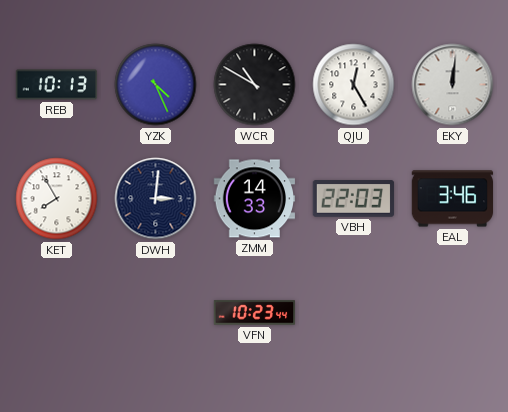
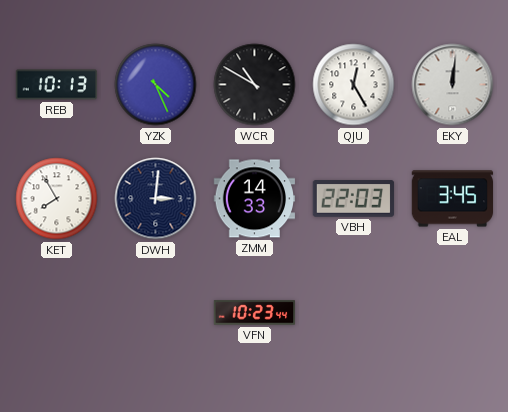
EAL: 3:46 -> 3:45 (453, 199)
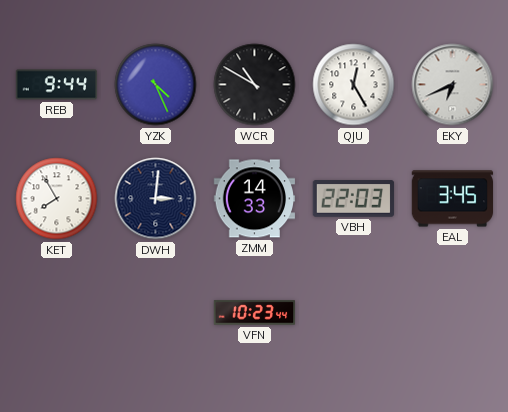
REB: 10:13 -> 9:44 (57, 85)
EKY: 12:01 -> 6:41 (453, 85)
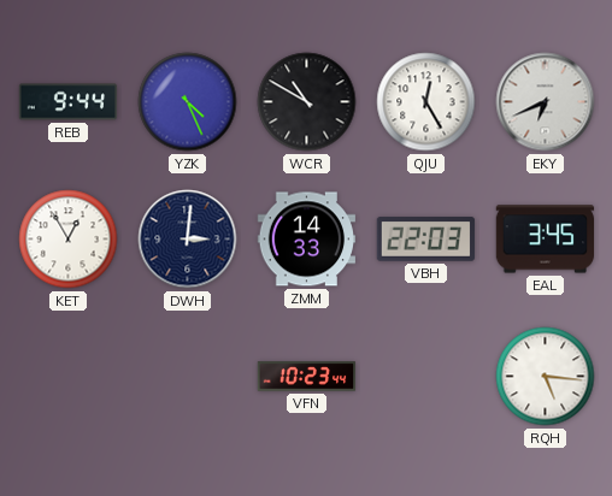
KET: 7:55 -> 12:55 (69, 240)
RQH: none -> 5:16 (546, 377)
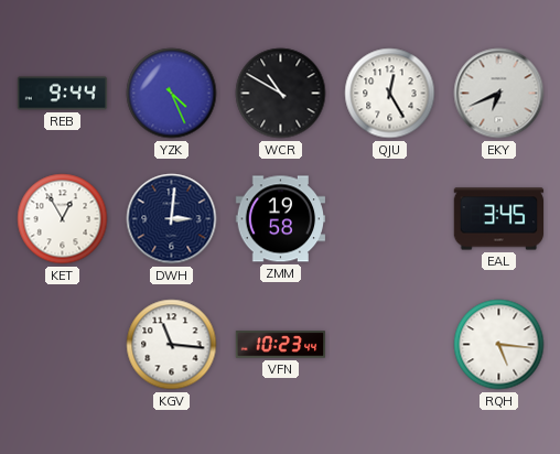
ZMM: 14:33 -> 19:58 (281, 219)
VBH: 22:03 -> none (426, 240)
KGV: none -> 11:16 (172, 345)
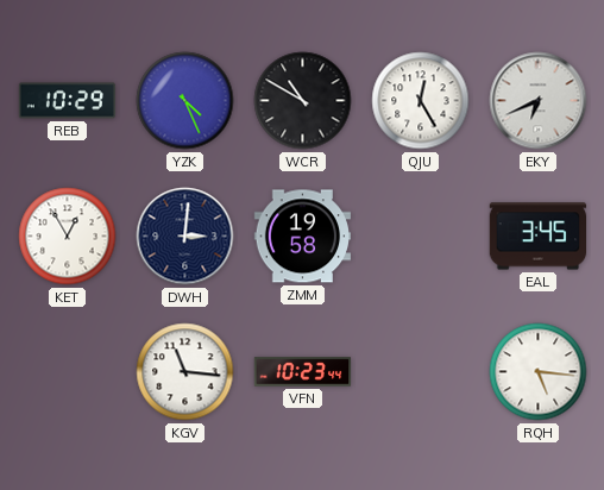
REB: 9:44 -> 10:29 (68, 101)
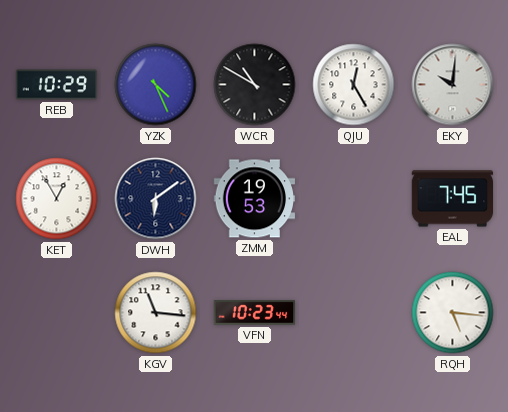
EKY: 6:41 -> 10:01 (453, 85)
DWH: 3:01 -> 6:09 (156, 199)
ZMM: 19:58 -> 19:53 (255, 199)
EAL: 3:45 -> 7:45 (453, 199)
